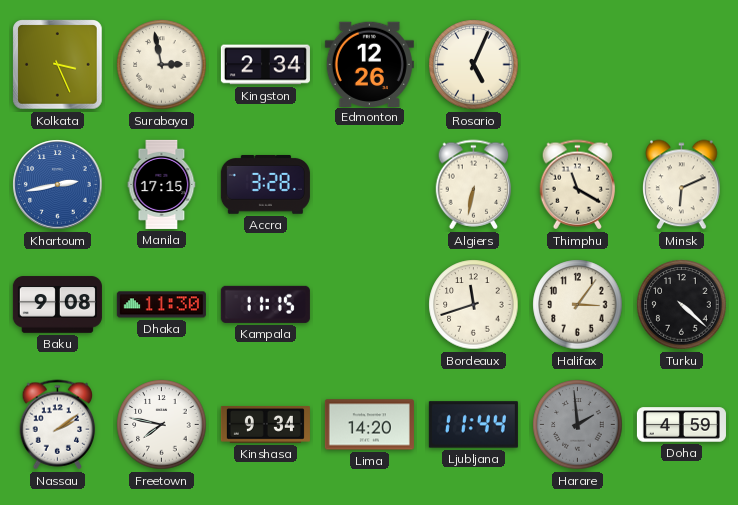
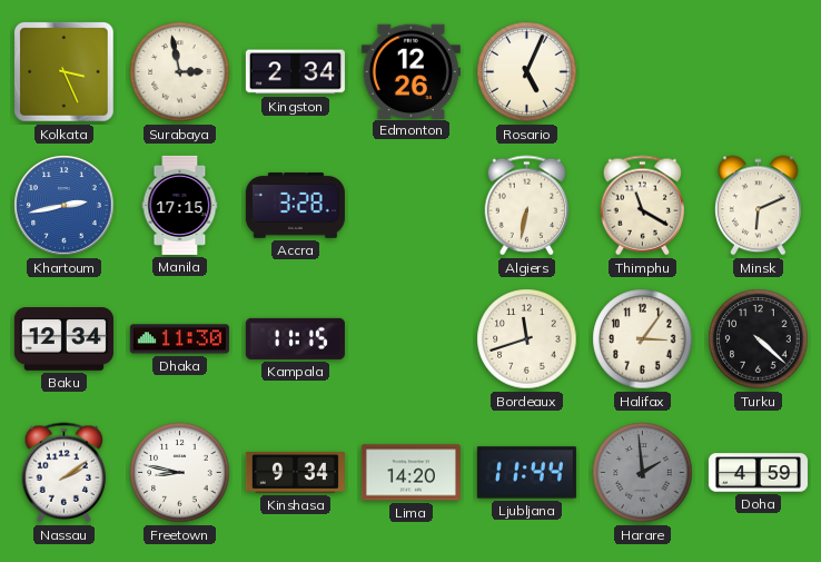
Baku: 9:08 -> 12:34 (63, 339)
Freetown: 7:47 -> 8:47 (180, 473)
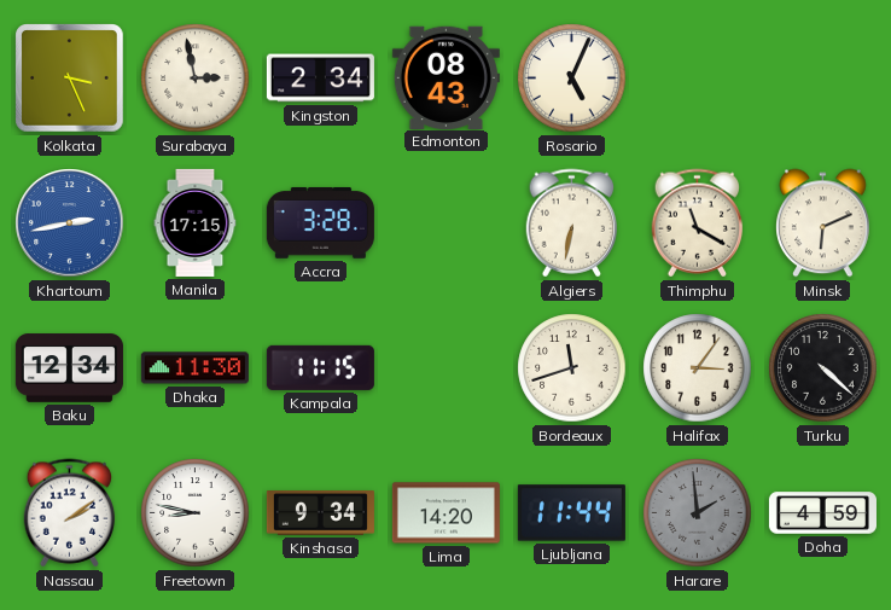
Edmonton: 12:26 -> 08:43 (445, 77)
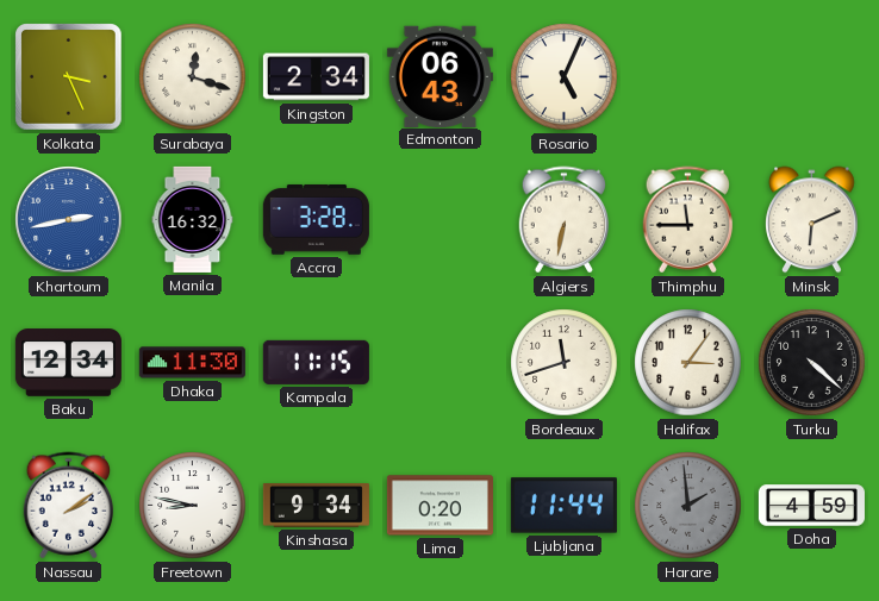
Surabaya: 2:58 -> 12:18 (193, 77)
Edmonton: 08:43 -> 06:43 (440, 76)
Manila: 17:15 -> 16:32 (193, 219)
Thimphu: 11:20 -> 11:45 (688, 220)
Lima: 14:20 -> 0:20 (440, 506)
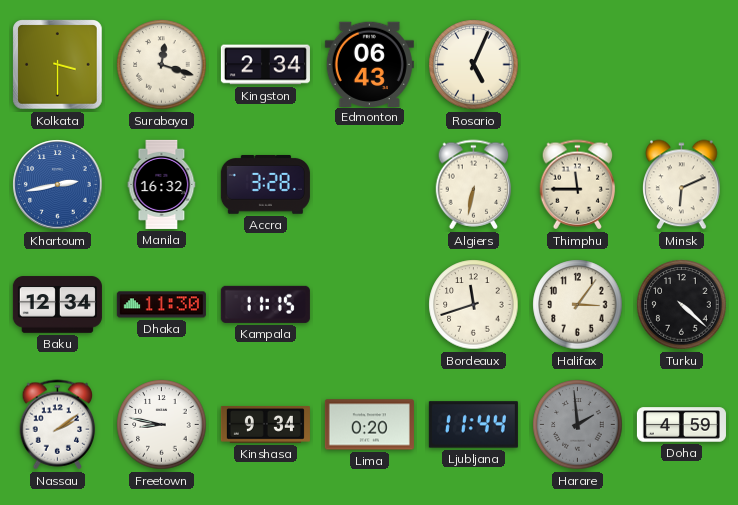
Kolkata: 3:26 -> 3:30 (58, 65)
